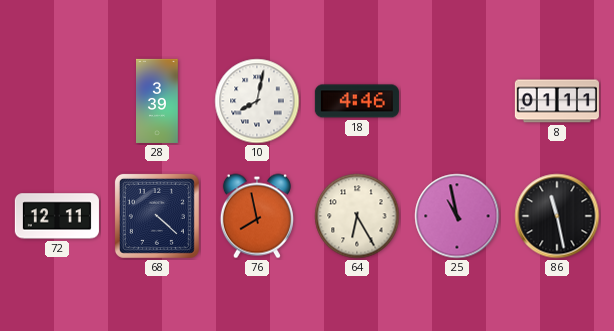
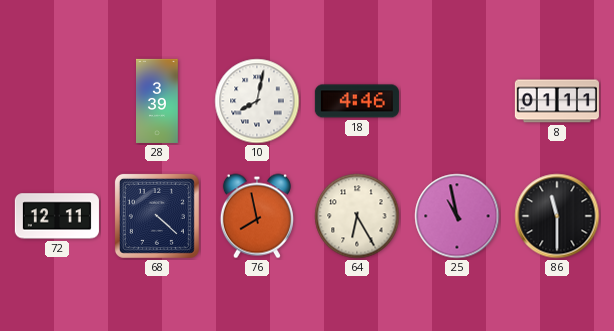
86: 11:28 -> 11:30 (557, 216)
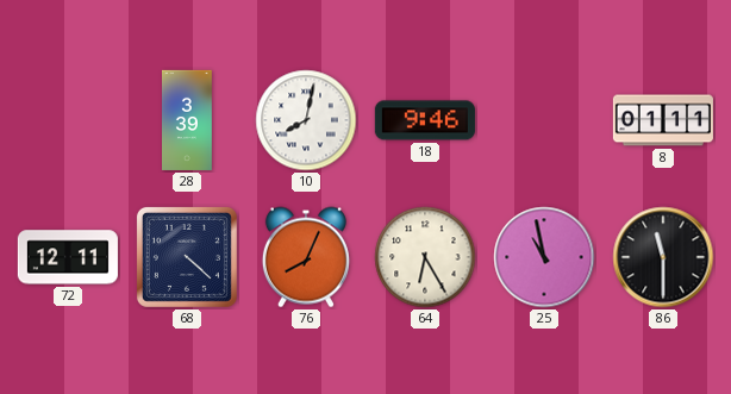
18: 4:46 -> 9:46 (425, 120)
76: 7:58 -> 8:04 (306, 257)
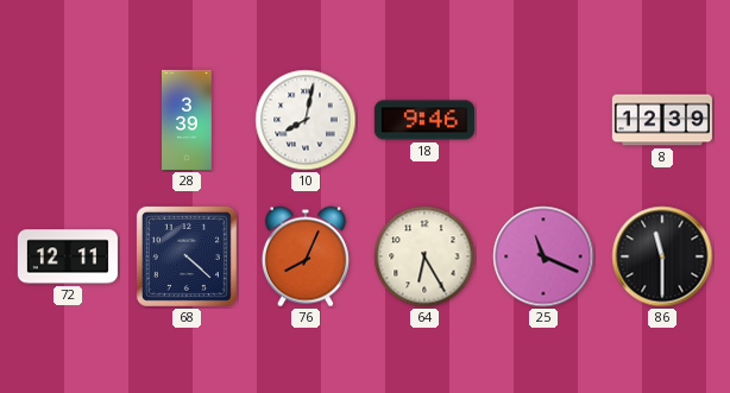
8: 01:11 -> 12:39 (662, 120)
25: 10:58 -> 11:19 (543, 256)
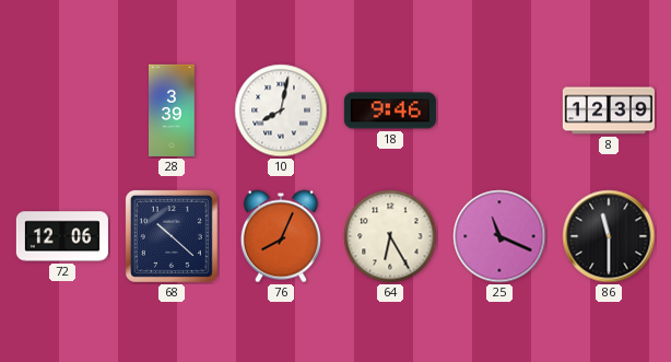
72: 12:11 -> 12:06 (62, 236)
68: 4:22 -> 10:22 (172, 236)
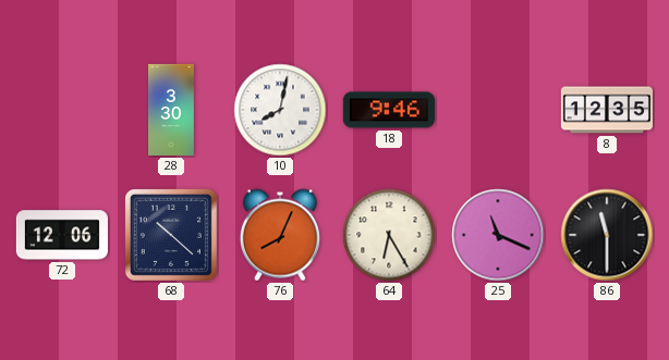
28: 3:39 -> 3:30 (171, 110)
8: 12:39 -> 12:35 (607, 110)
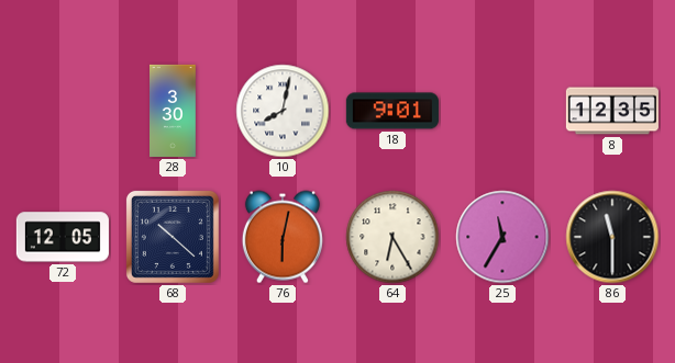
18: 9:46 -> 9:01 (392, 111)
72: 12:06 -> 12:05 (63, 237)
76: 8:04 -> 6:02 (283, 237)
25: 11:19 -> 11:35 (502, 237)
